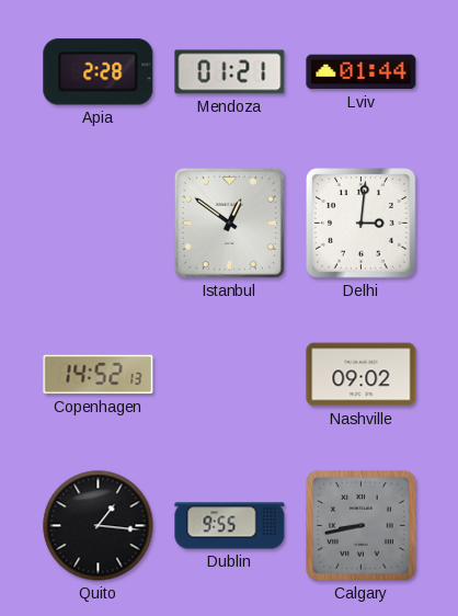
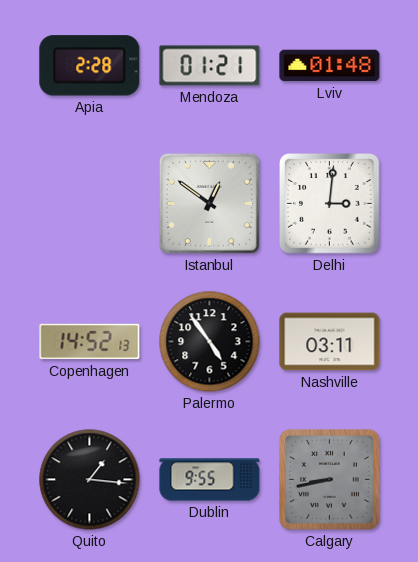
Lviv: 01:44 -> 01:48 (330, 66)
Palermo: none -> 4:54 (210, 342)
Nashville: 09:02 -> 03:11 (330, 342)
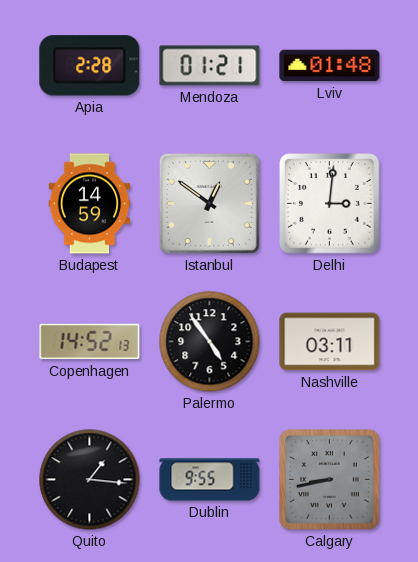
Budapest: none -> 14:59 (90, 204)
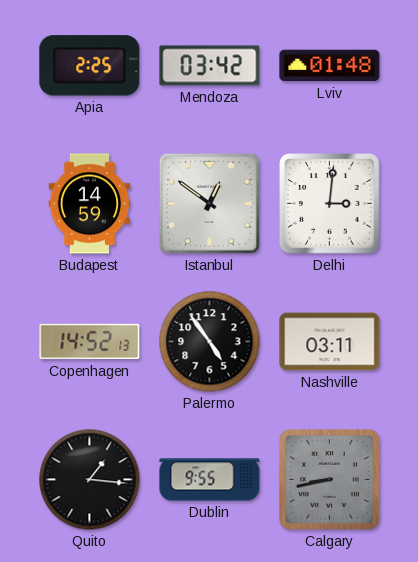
Apia: 2:28 -> 2:25 (90, 66)
Mendoza: 01:21 -> 03:42 (210, 66)
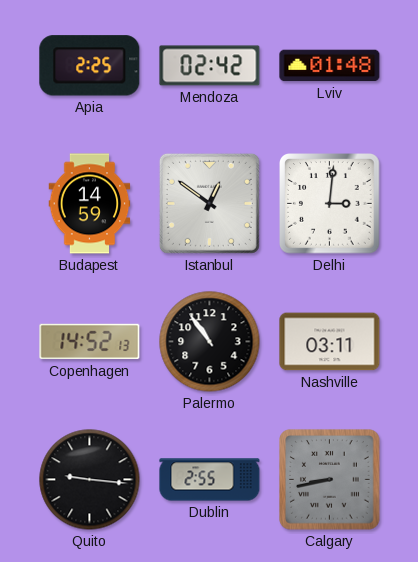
Mendoza: 03:42 -> 02:42 (210, 66)
Palermo: 4:54 -> 10:54 (210, 342)
Quito: 1:16 -> 9:16 (90, 480)
Dublin: 9:55 -> 2:55 (210, 480)
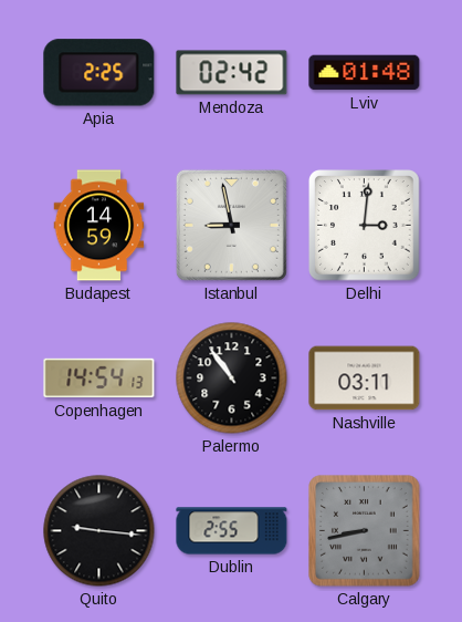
Istanbul: 12:51 -> 8:58 (231, 225)
Copenhagen: 14:52 -> 14:54 (99, 379)
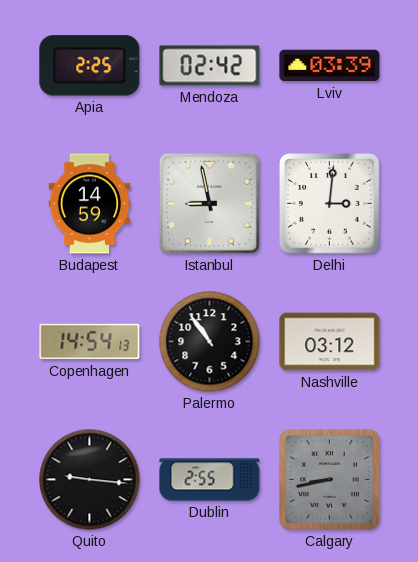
Lviv: 01:48 -> 03:39 (330, 66)
Nashville: 03:11 -> 03:12 (330, 342)
